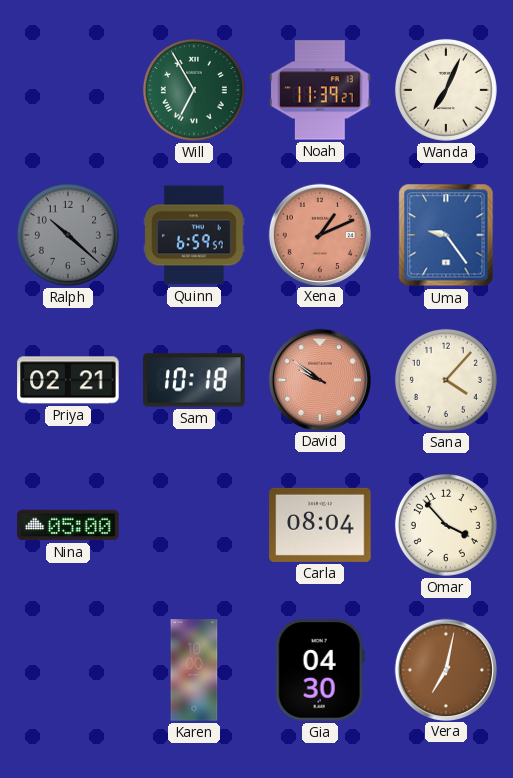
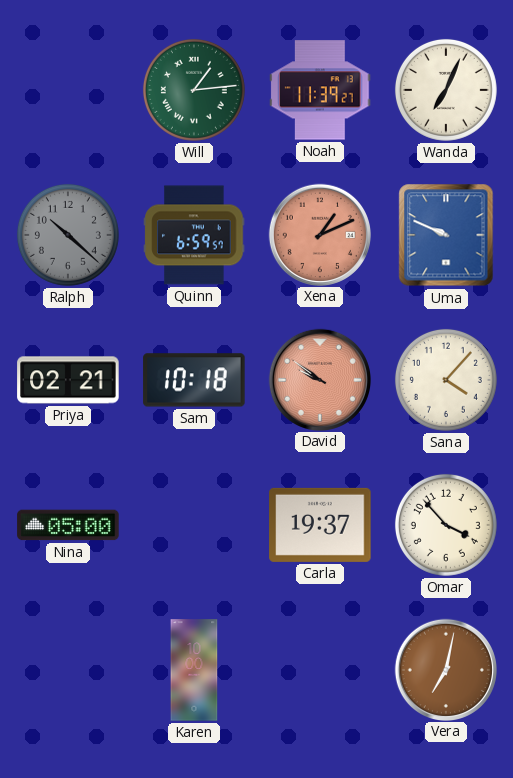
Will: 6:55 -> 1:14 (194, 90)
Uma: 9:24 -> 9:49 (446, 235)
Carla: 08:04 -> 19:37 (320, 525)
Gia: 04:30 -> none (320, 670)
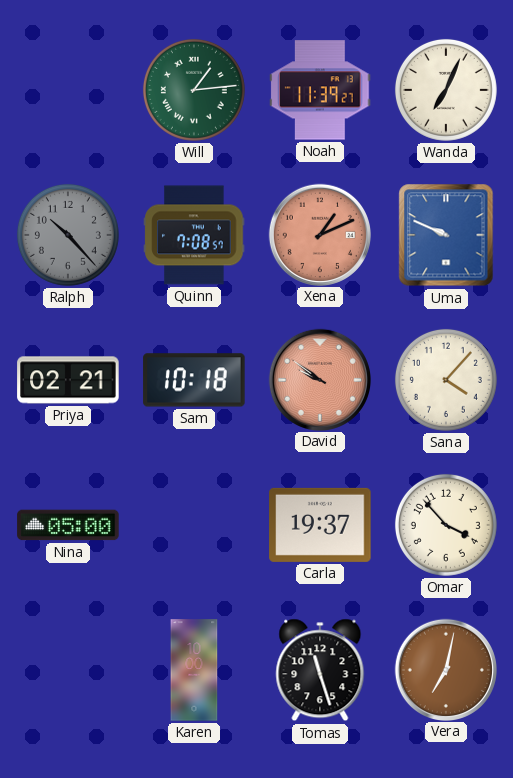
Ralph: 10:22 -> 10:23 (68, 235)
Quinn: 6:59 -> 7:08 (194, 235)
Tomas: none -> 11:27 (320, 670)
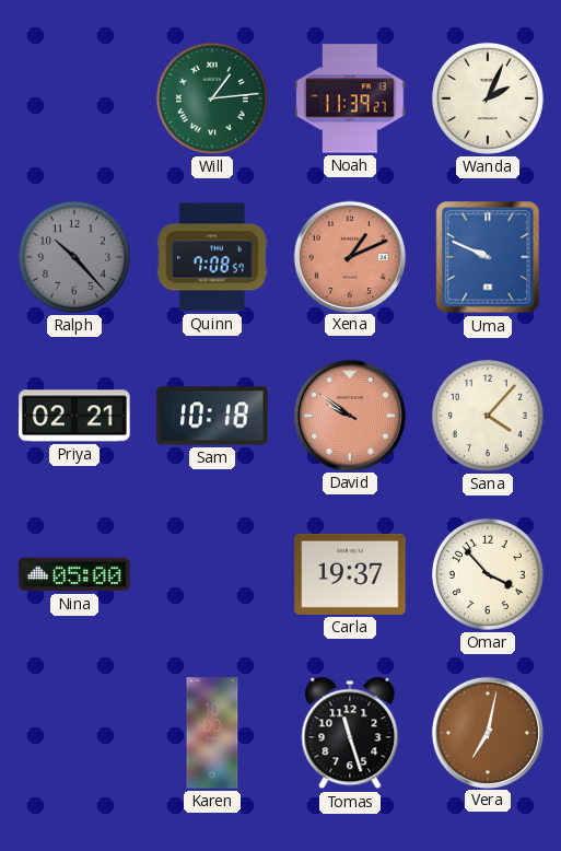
Wanda: 7:04 -> 2:04 (488, 98)
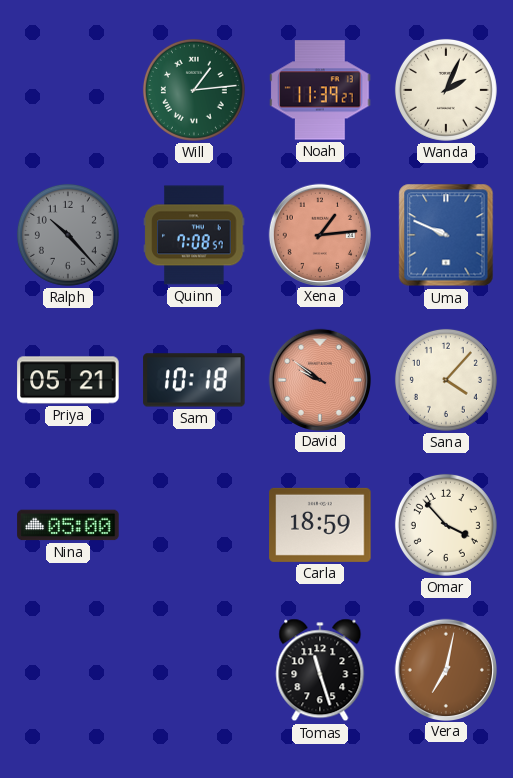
Xena: 1:11 -> 1:14 (319, 234)
Priya: 02:21 -> 05:21 (68, 380)
Carla: 19:37 -> 18:59 (320, 525)
Karen: 10:00 -> none (212, 733)
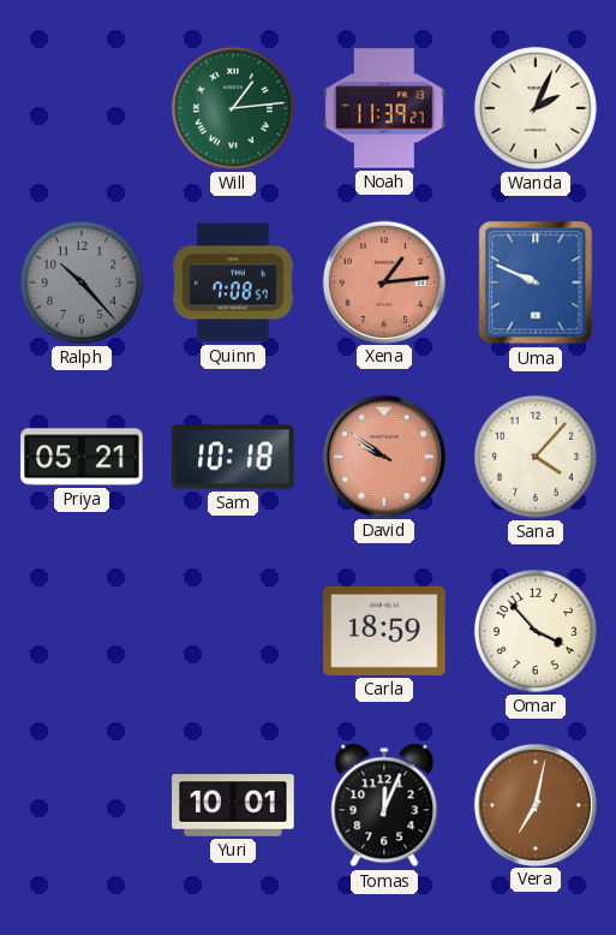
Nina: 05:00 -> none (68, 525)
Yuri: none -> 10:01 (233, 805)
Tomas: 11:27 -> 12:04 (384, 805)
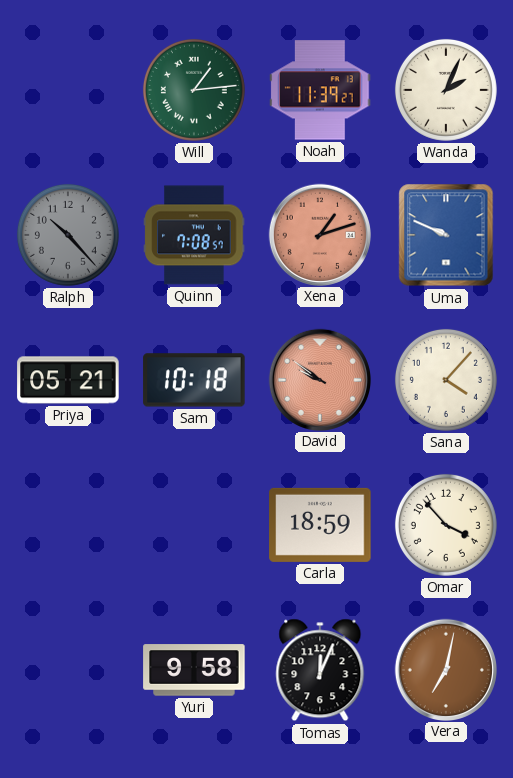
Xena: 1:14 -> 1:12 (319, 234)
Yuri: 10:01 -> 9:58 (194, 670)
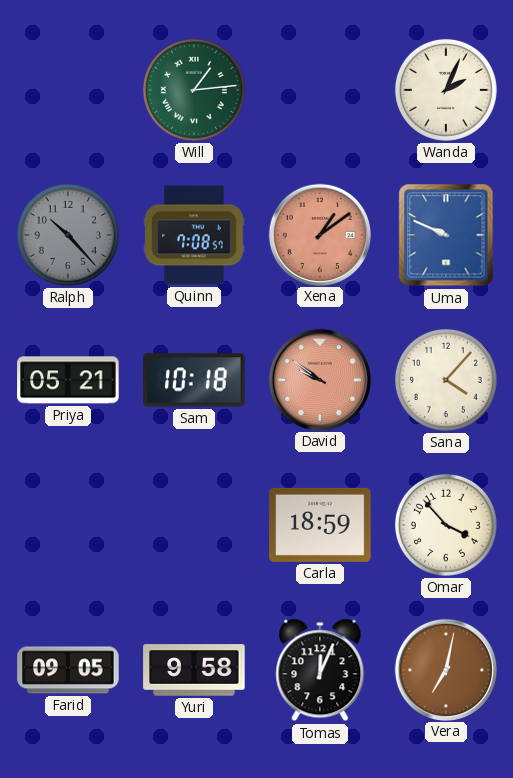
Noah: 11:39 -> none (320, 90)
Xena: 1:12 -> 1:09 (319, 234)
Farid: none -> 09:05 (68, 670)
